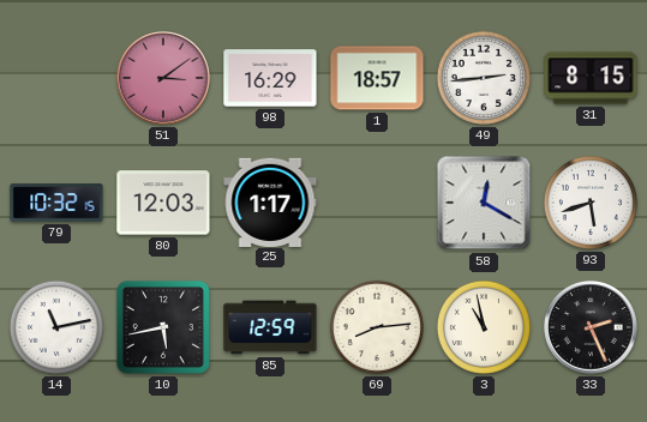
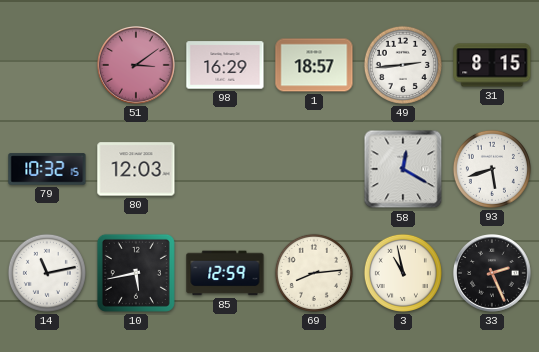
25: 1:17 -> none (270, 201)
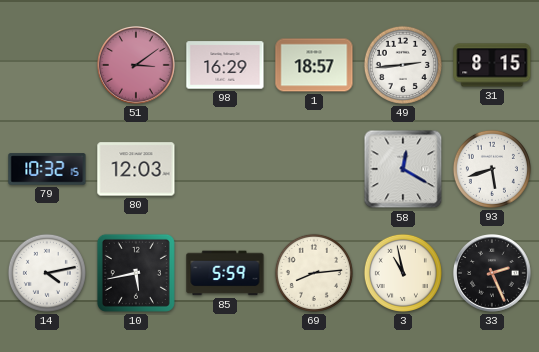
14: 11:13 -> 4:13 (47, 273)
85: 12:59 -> 5:59 (225, 273)
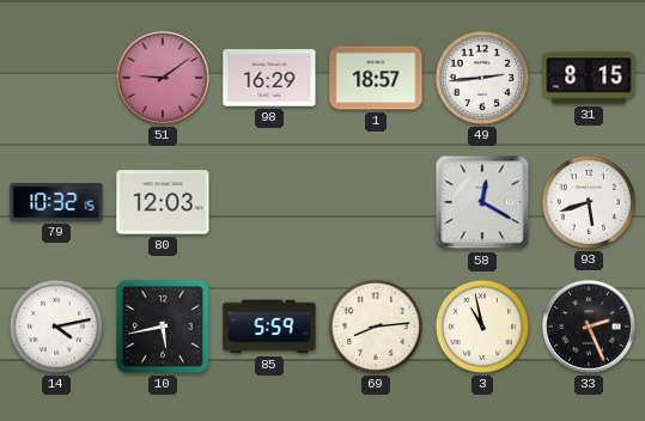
51: 3:09 -> 9:09 (164, 79)
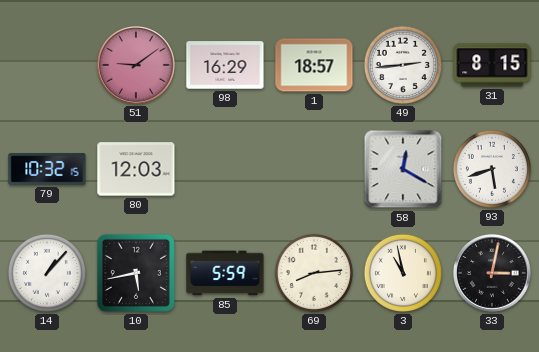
14: 4:13 -> 1:07 (47, 273)
33: 2:26 -> 3:02 (493, 274)
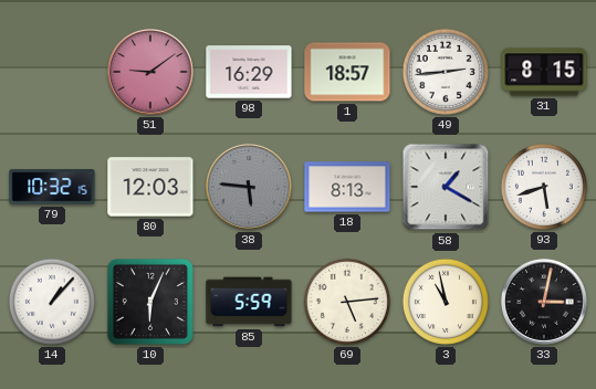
38: none -> 5:46 (250, 188)
18: none -> 8:13 (347, 187)
58: 12:20 -> 1:20 (446, 187)
10: 5:43 -> 6:04 (150, 302)
69: 8:14 -> 5:14 (347, 302)
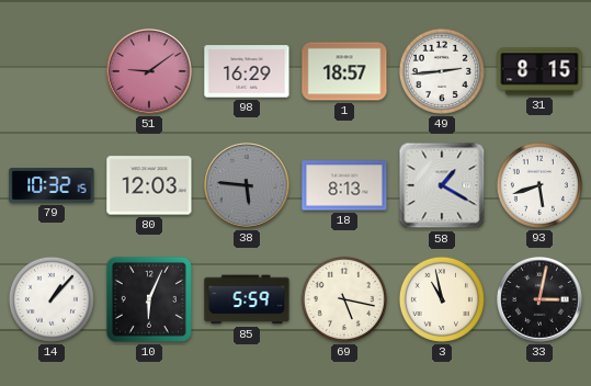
69: 5:14 -> 5:17 (344, 299)
